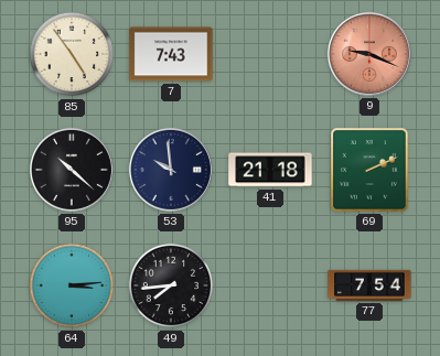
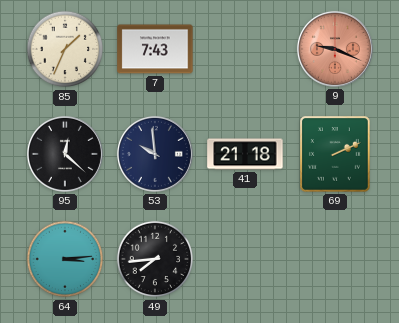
85: 4:54 -> 1:34 (65, 49)
95: 10:22 -> 12:22 (65, 154)
77: 7:54 -> none (369, 285)
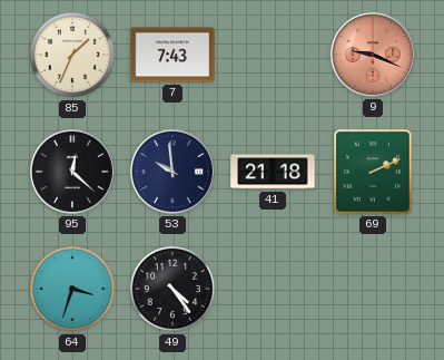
64: 3:14 -> 3:33 (72, 289)
49: 7:44 -> 4:24 (172, 289)
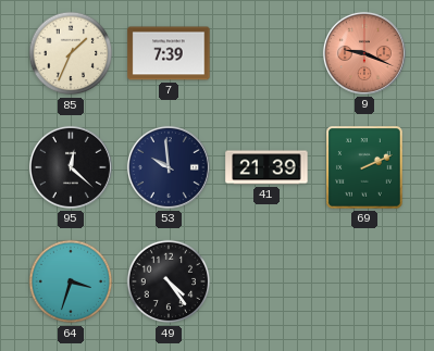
7: 7:43 -> 7:39 (169, 53)
41: 21:18 -> 21:39 (266, 167)
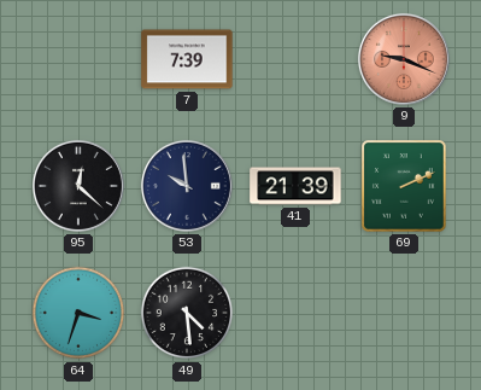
85: 1:34 -> none (71, 53)
49: 4:24 -> 4:29 (187, 313)
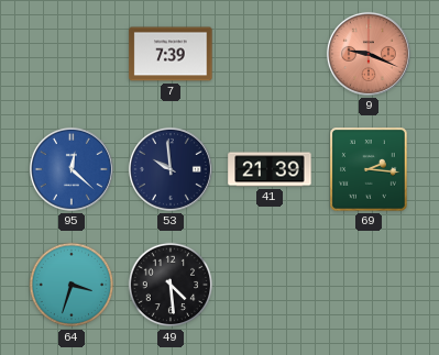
95 dial: black -> blue (72, 169)
69: 2:11 -> 2:16 (370, 170)
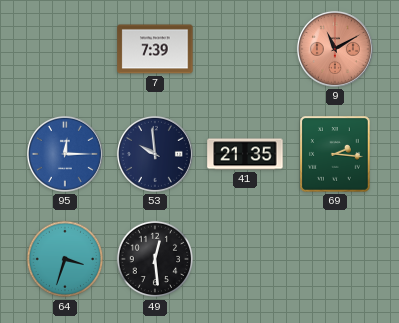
9: 9:19 -> 11:10 (335, 49)
95: 12:22 -> 12:15 (65, 154)
41: 21:39 -> 21:35 (245, 154)
49: 4:29 -> 12:29 (155, 259)
